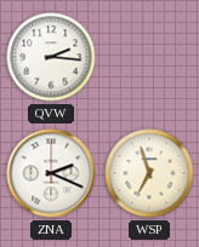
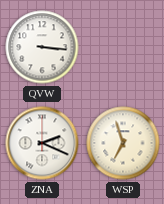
QVW: 2:16 -> 3:16 (42, 47)
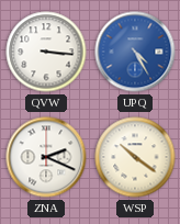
UPQ: none -> 4:25 (135, 52)
WSP: 6:57 -> 10:21 (135, 157)
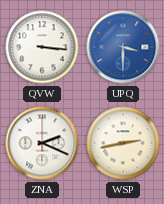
UPQ: 4:25 -> 3:30 (123, 47)
WSP: 10:21 -> 2:43 (123, 143)
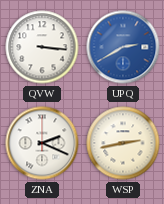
UPQ: 3:30 -> 2:40 (123, 47)
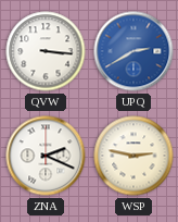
WSP: 2:43 -> 2:47 (133, 156)
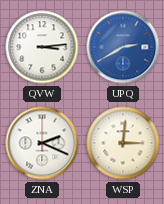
QVW: 3:16 -> 3:14 (42, 47)
WSP: 2:47 -> 3:01 (123, 143)
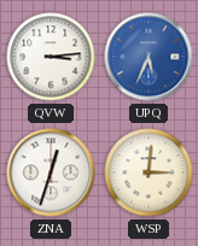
UPQ: 2:40 -> 5:34 (148, 57)
ZNA: 2:19 -> 12:33 (51, 172)
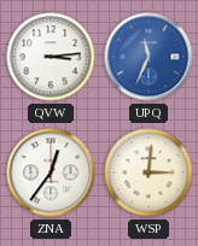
UPQ: 5:34 -> 11:34 (148, 57)
ZNA: 12:33 -> 12:36 (51, 172)
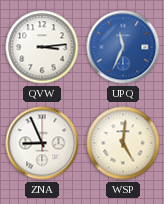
ZNA: 12:36 -> 8:56 (42, 143)
WSP: 3:01 -> 5:01 (123, 143)
